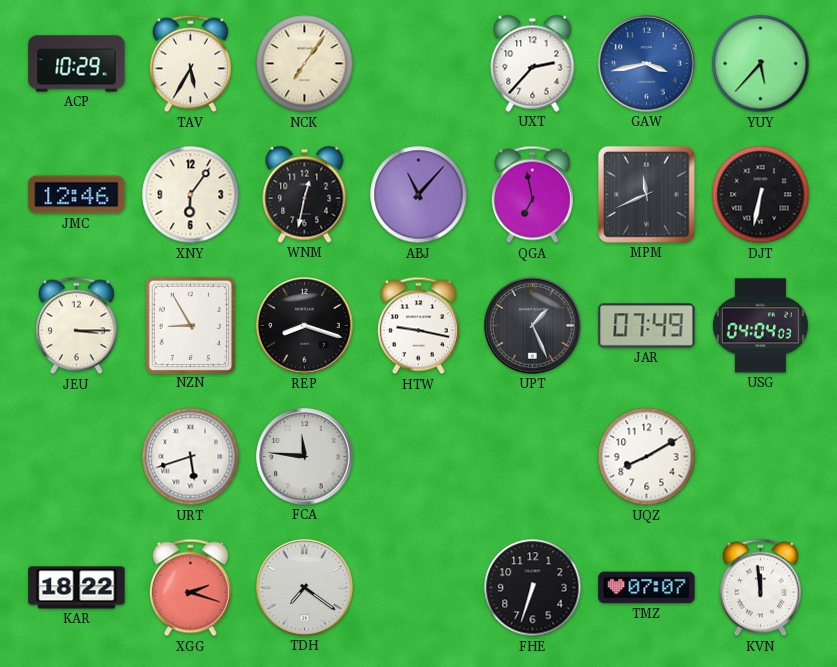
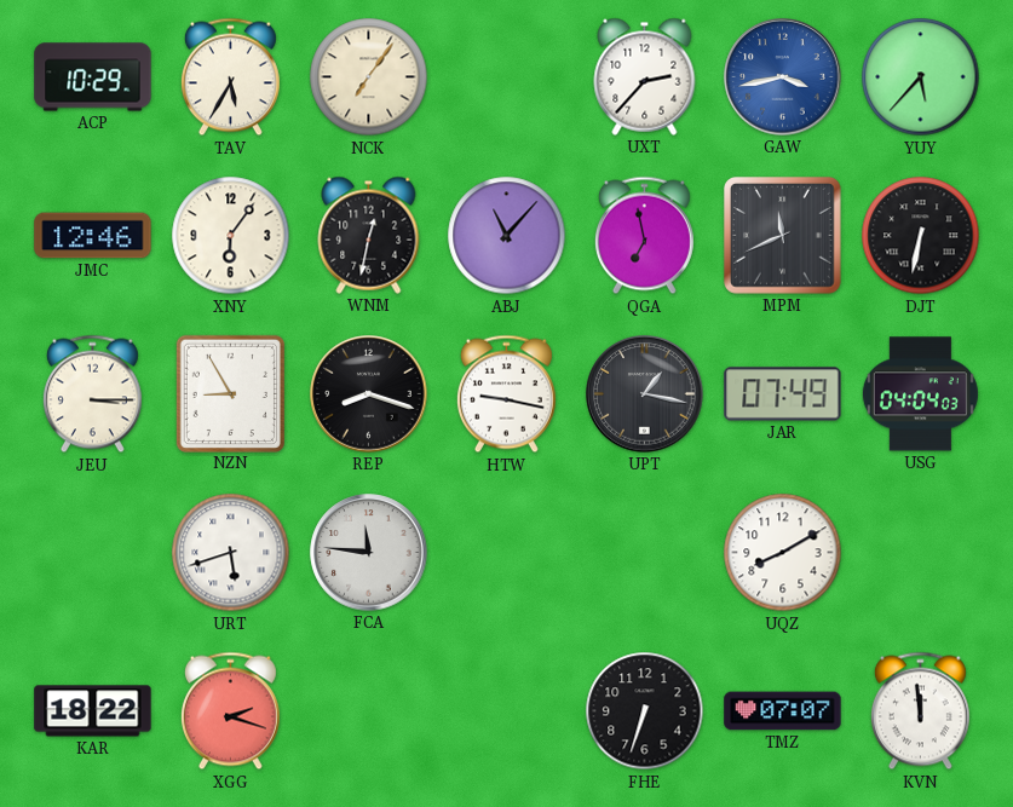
UPT: 1:26 -> 1:17 (645, 394)
TDH: 7:21 -> none (305, 588)
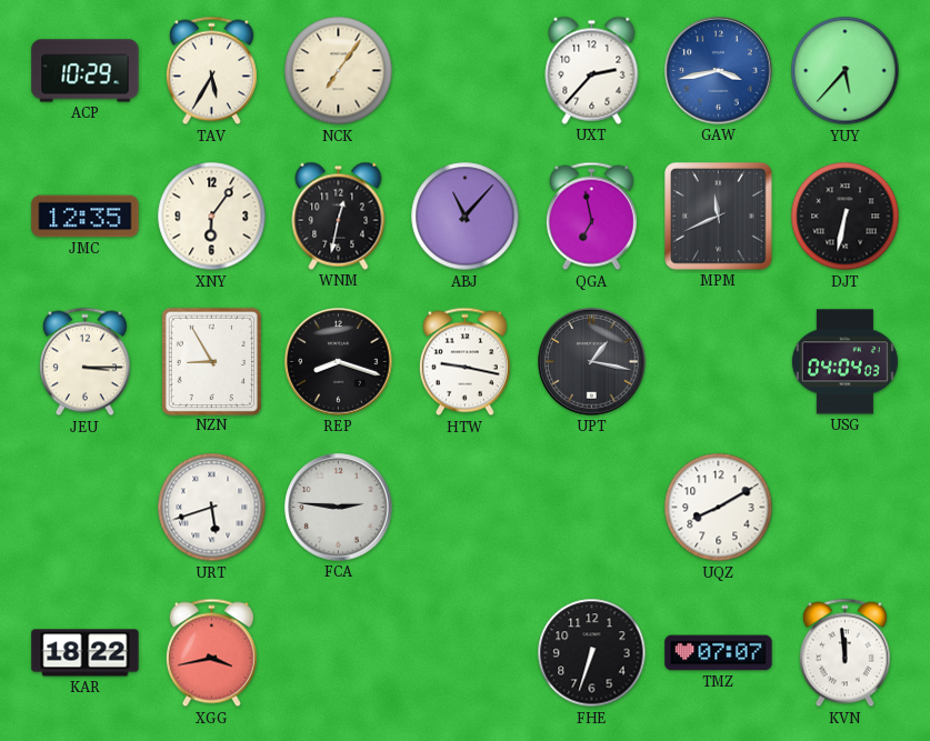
JMC: 12:46 -> 12:35 (86, 217)
JAR: 07:49 -> none (783, 394)
FCA: 11:46 -> 2:46 (339, 508)
XGG: 2:18 -> 3:43 (211, 653)
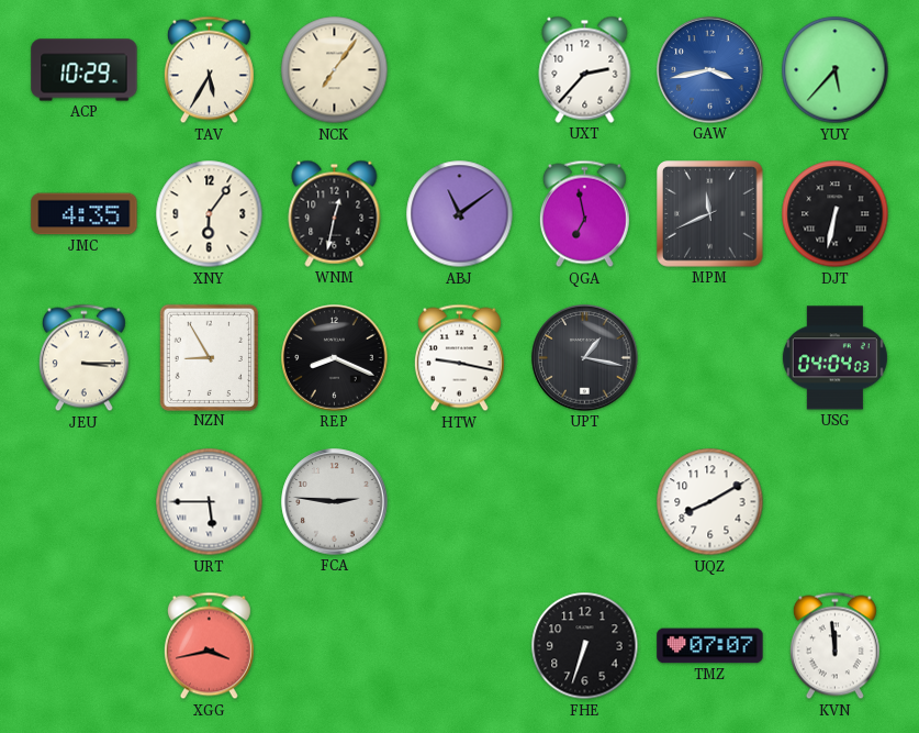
JMC: 12:35 -> 4:35 (85, 214)
ABJ: 11:07 -> 11:09 (460, 214)
REP: 8:18 -> 8:19 (335, 358)
URT: 5:42 -> 5:45 (210, 502)
KAR: 18:22 -> none (86, 653)
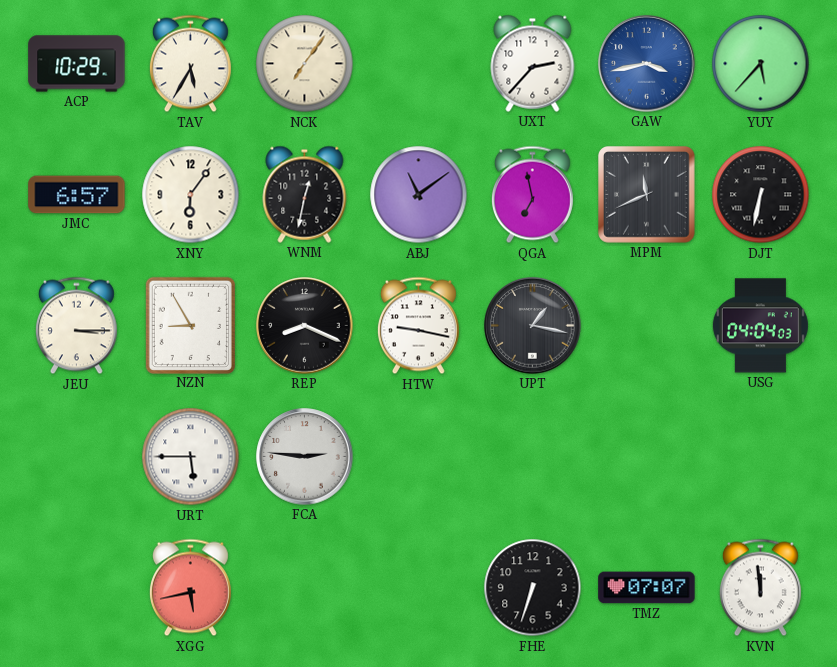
JMC: 4:35 -> 6:57 (77, 195)
UQZ: 8:10 -> none (710, 502)
XGG: 3:43 -> 5:43 (190, 588)
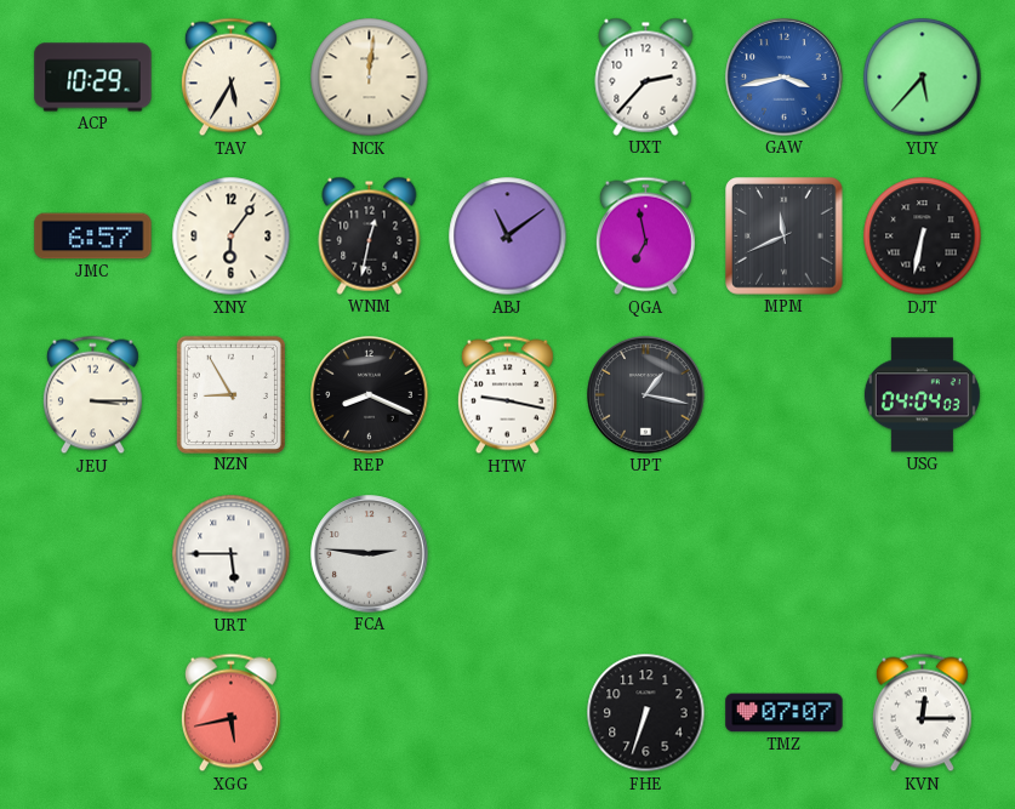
NCK: 7:06 -> 12:01 (370, 78)
KVN: 11:59 -> 12:15 (922, 713)
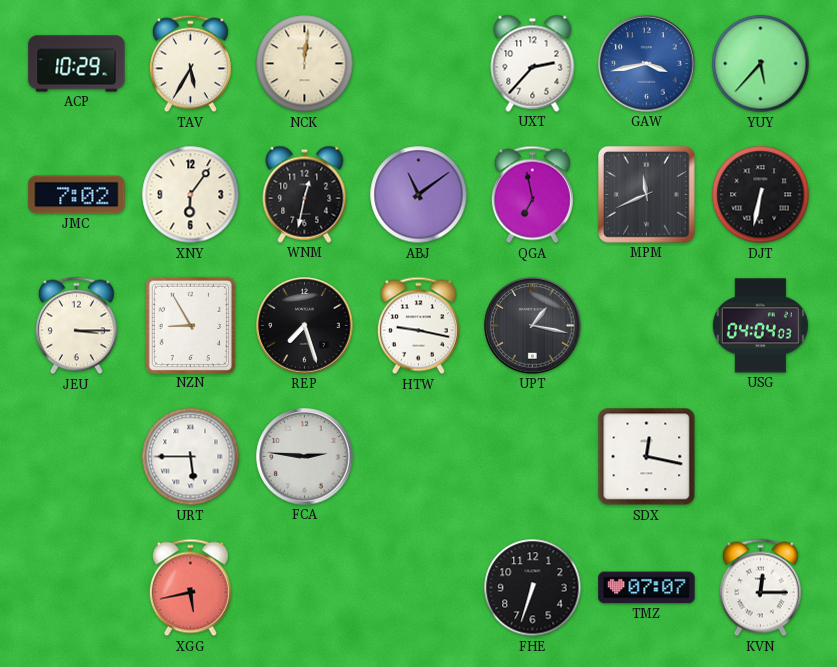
JMC: 6:57 -> 7:02 (77, 195)
REP: 8:19 -> 7:27 (305, 326)
SDX: none -> 12:17 (647, 457)
